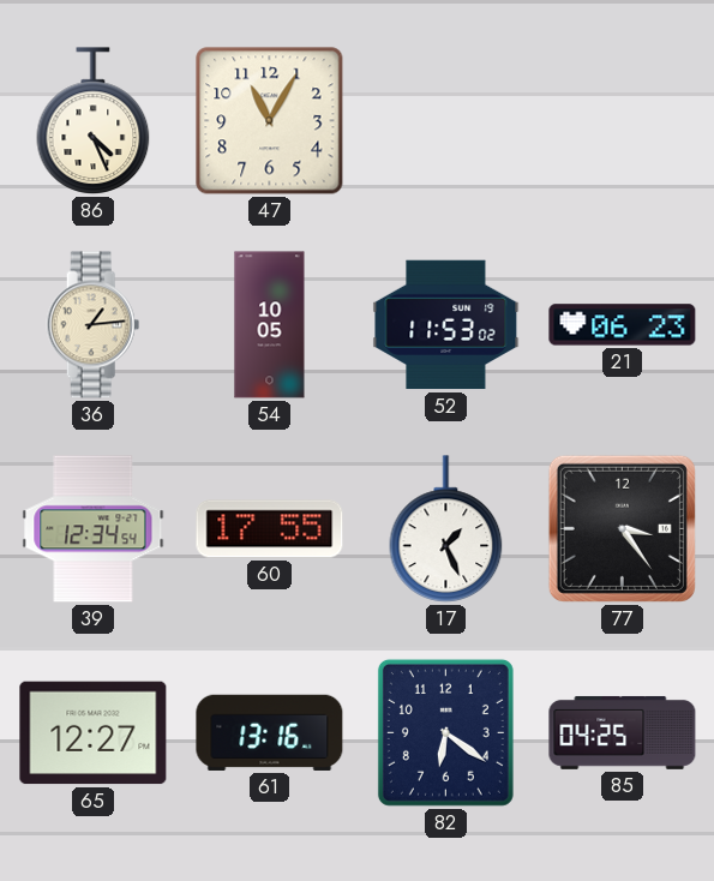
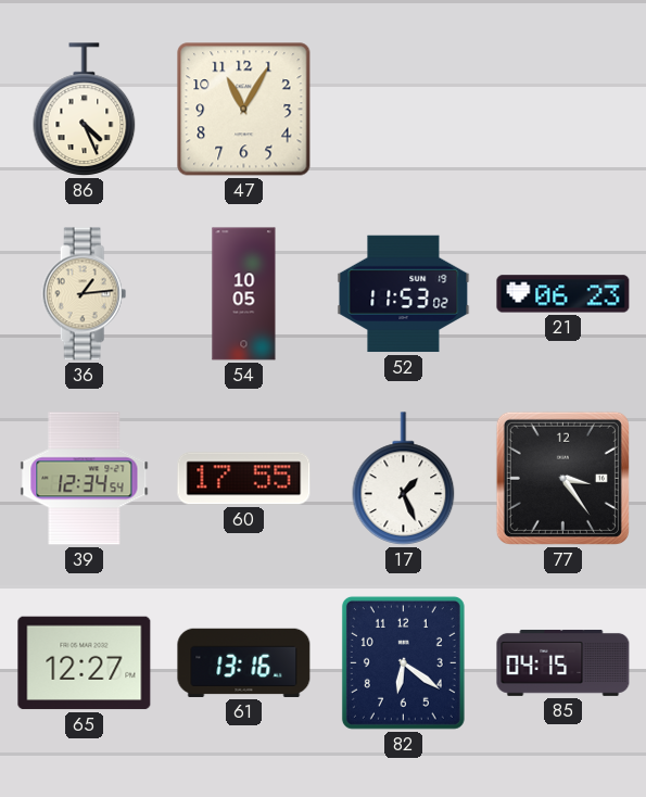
85: 04:25 -> 04:15 (563, 662)
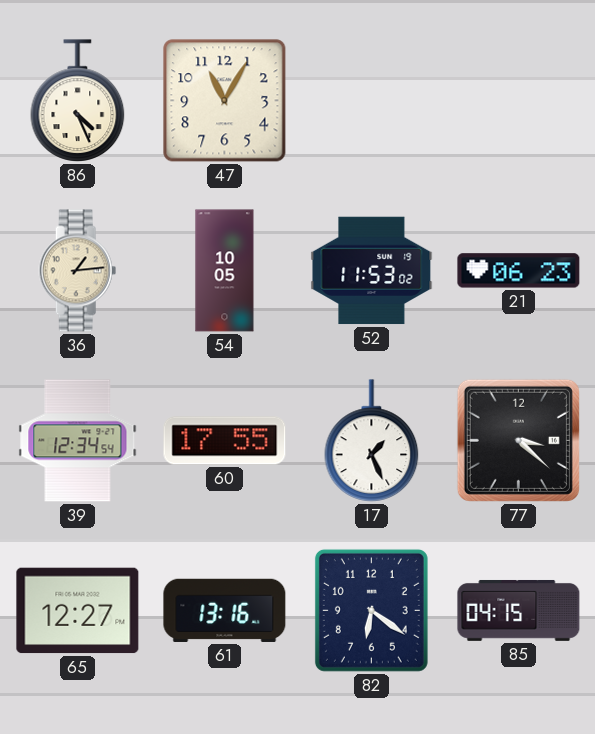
77: 3:24 -> 3:22 (518, 440)
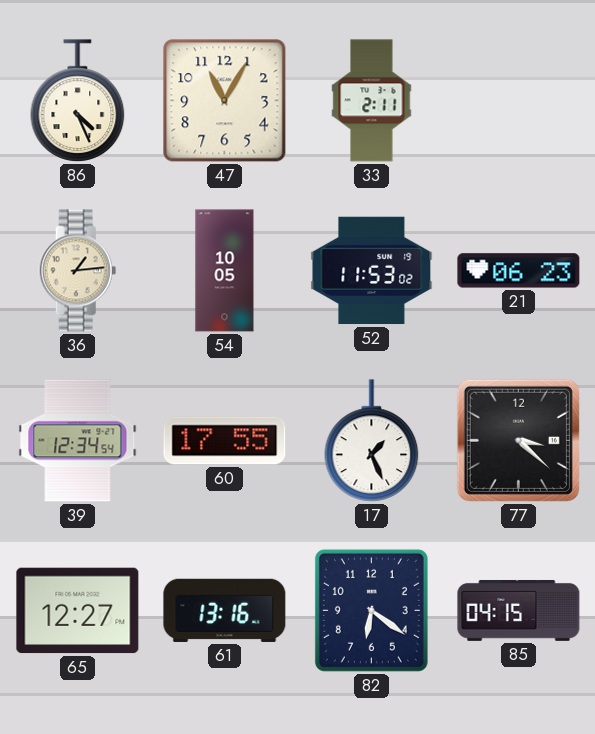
33: none -> 2:11 (372, 101)
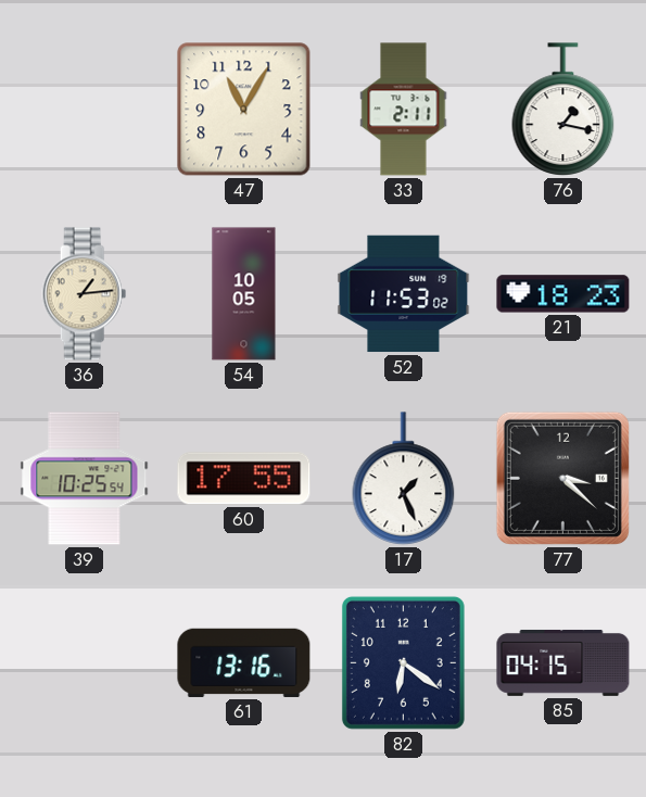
86: 4:26 -> none (78, 101)
76: none -> 1:17 (563, 110)
21: 06:23 -> 18:23 (563, 294)
39: 12:34 -> 10:25 (85, 479)
65: 12:27 -> none (78, 611)
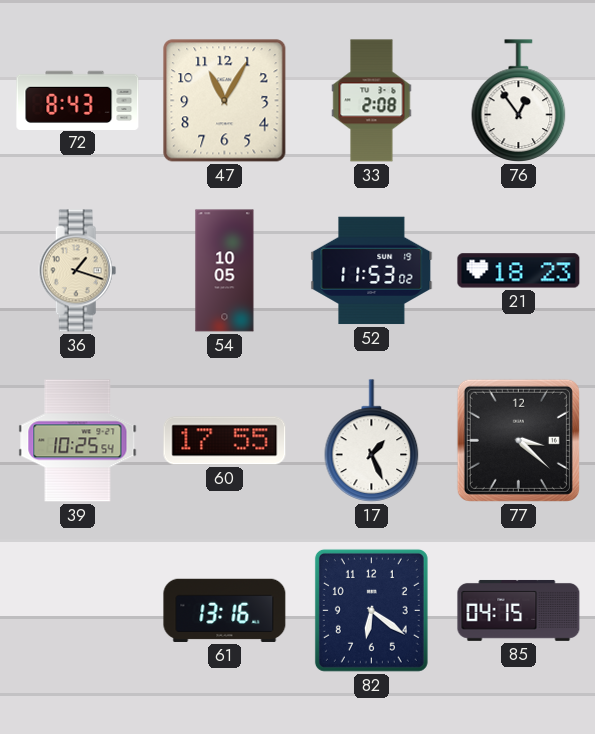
72: none -> 8:43 (78, 100)
33: 2:11 -> 2:08 (372, 101)
76: 1:17 -> 12:54 (519, 101)
36: 1:14 -> 1:18 (78, 271)
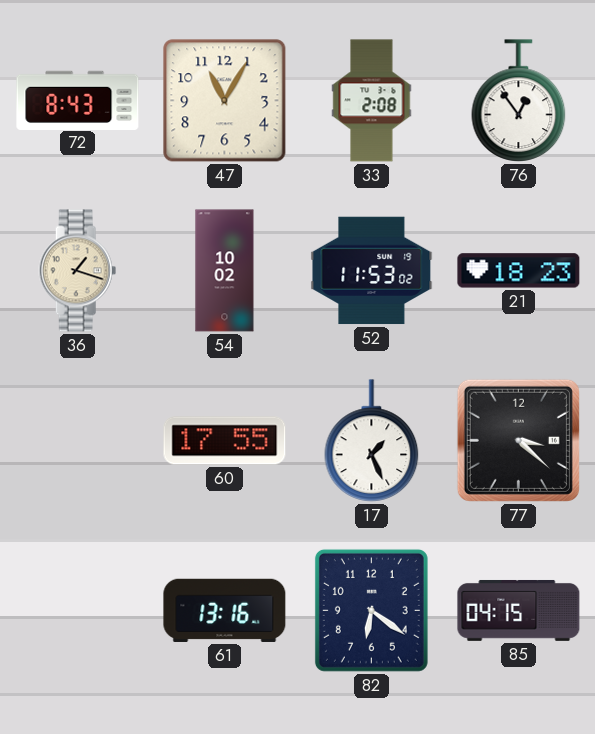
54: 10:05 -> 10:02 (225, 271)
39: 10:25 -> none (78, 441)
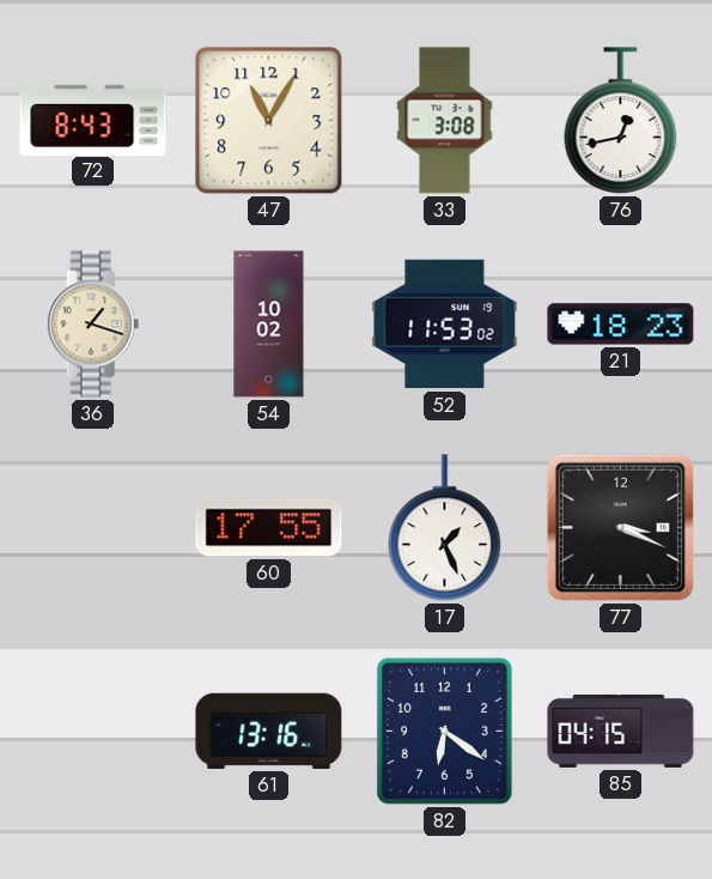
33: 2:08 -> 3:08 (445, 121)
76: 12:54 -> 12:43 (621, 121)
77: 3:22 -> 3:19 (620, 527)
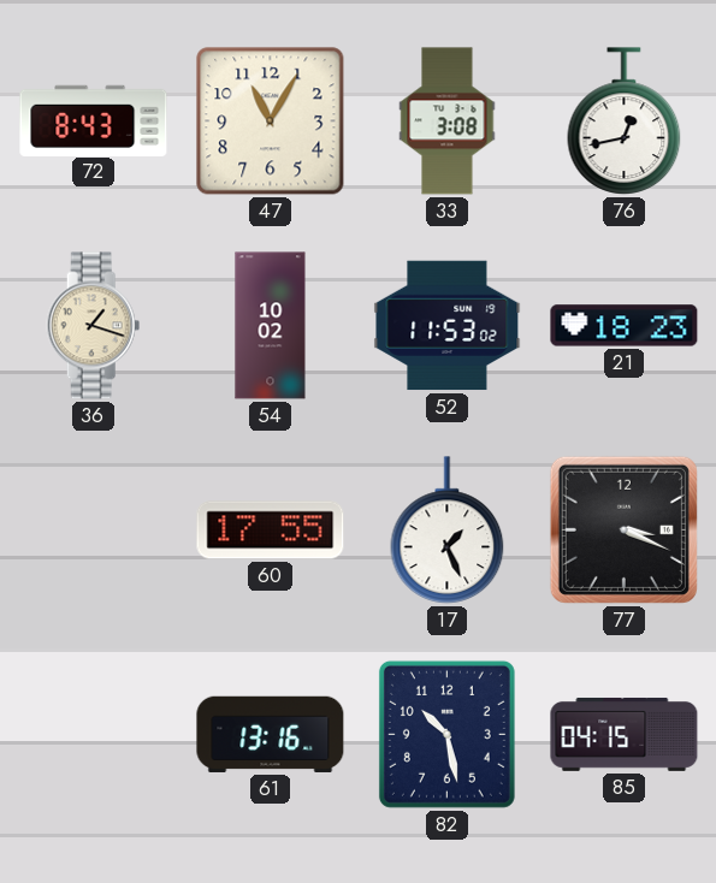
82: 6:21 -> 10:28 (446, 734)
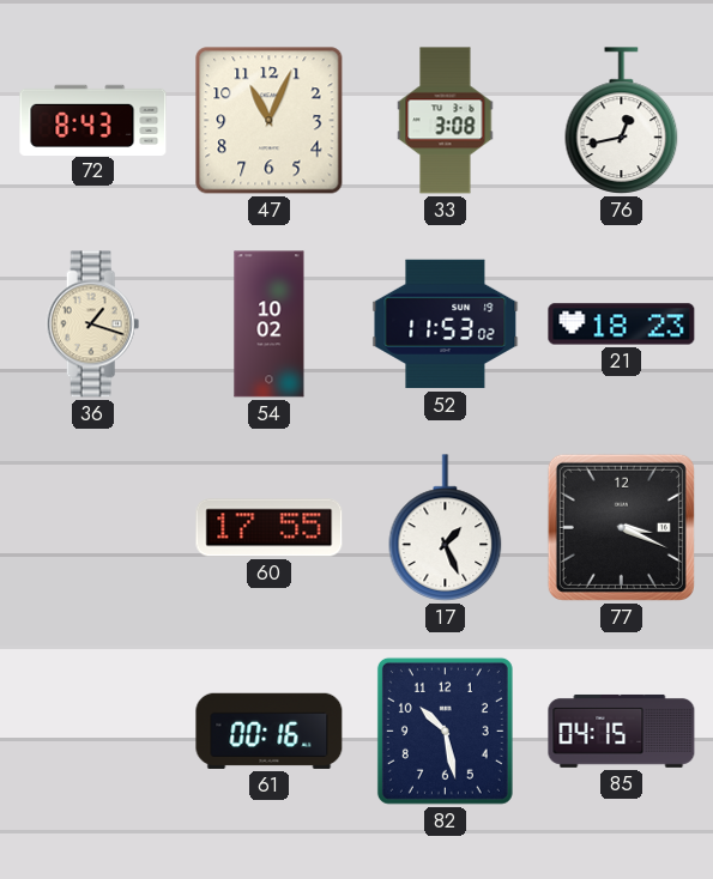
47: 11:05 -> 11:04 (270, 121)
61: 13:16 -> 00:16 (270, 731)
